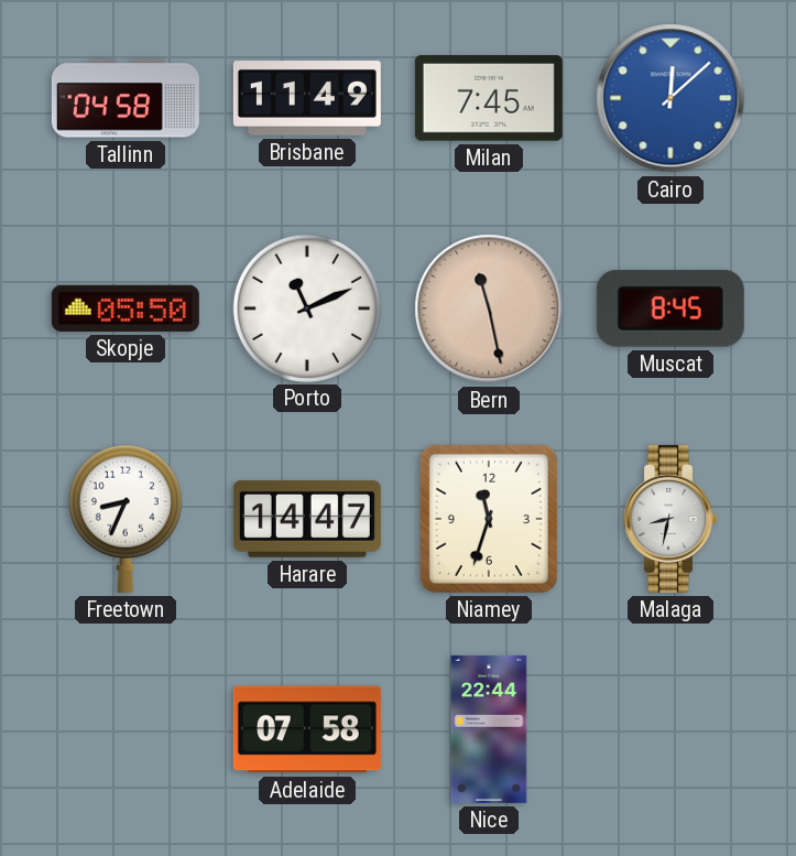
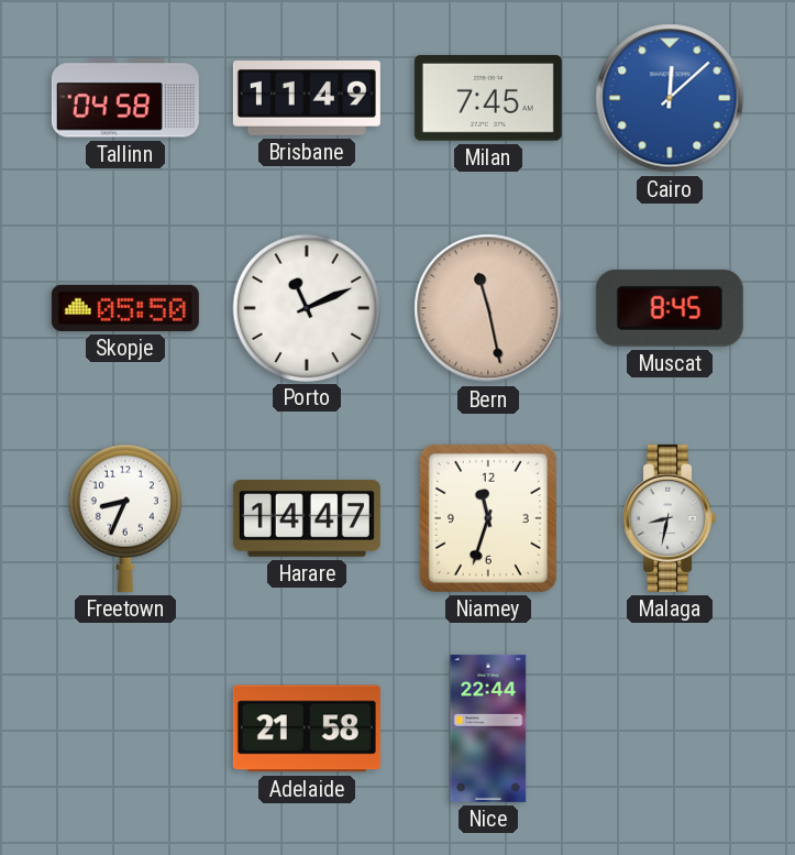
Adelaide: 07:58 -> 21:58 (307, 728)
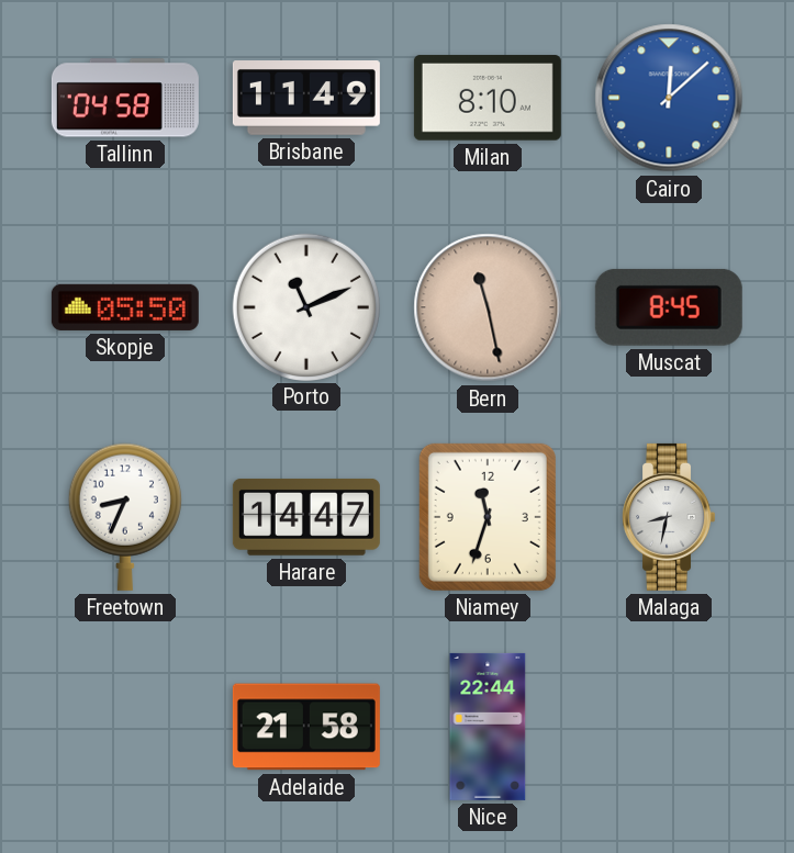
Milan: 7:45 -> 8:10 (488, 98)
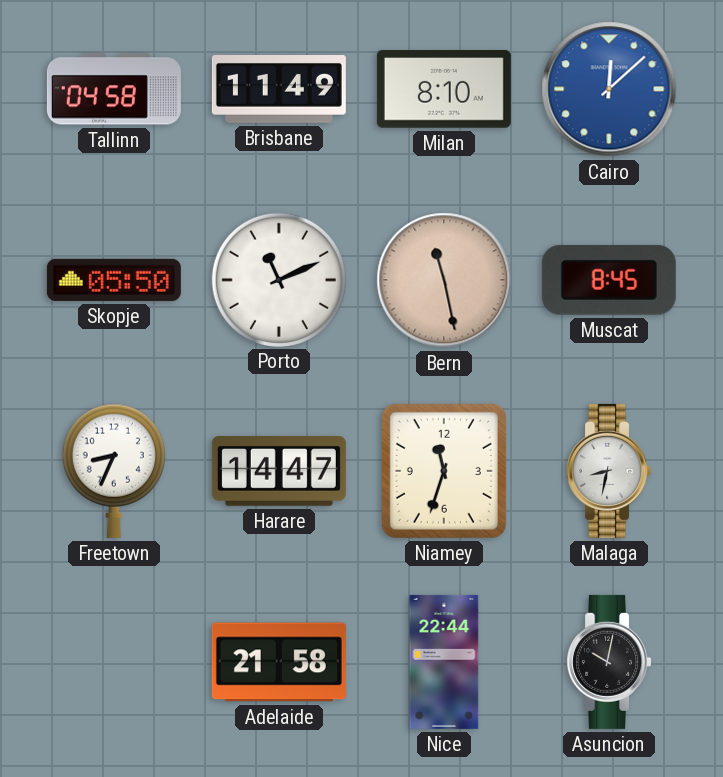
Asuncion: none -> 10:02 (609, 662)
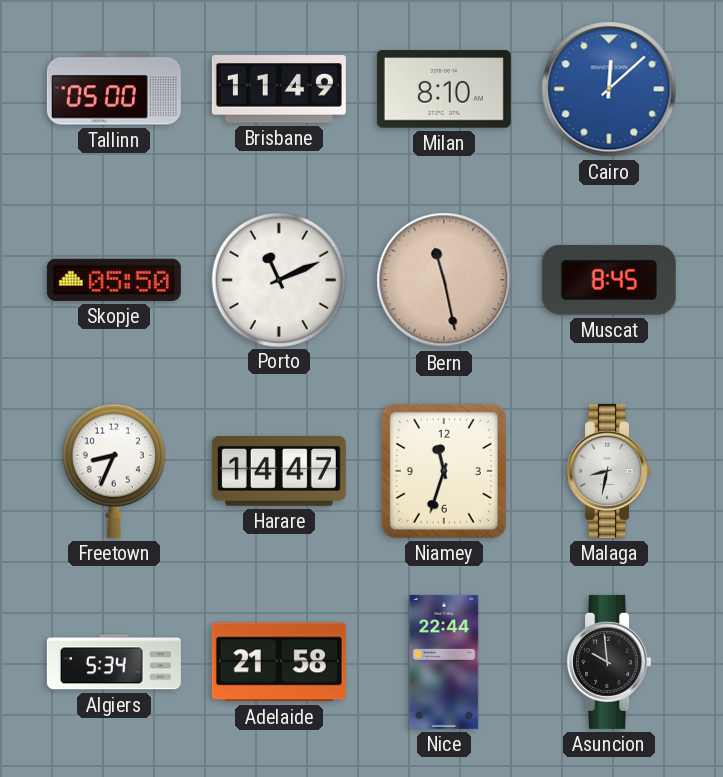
Tallinn: 04:58 -> 05:00 (114, 89)
Algiers: none -> 5:34 (114, 662)
Asuncion: 10:02 -> 9:59 (609, 662)
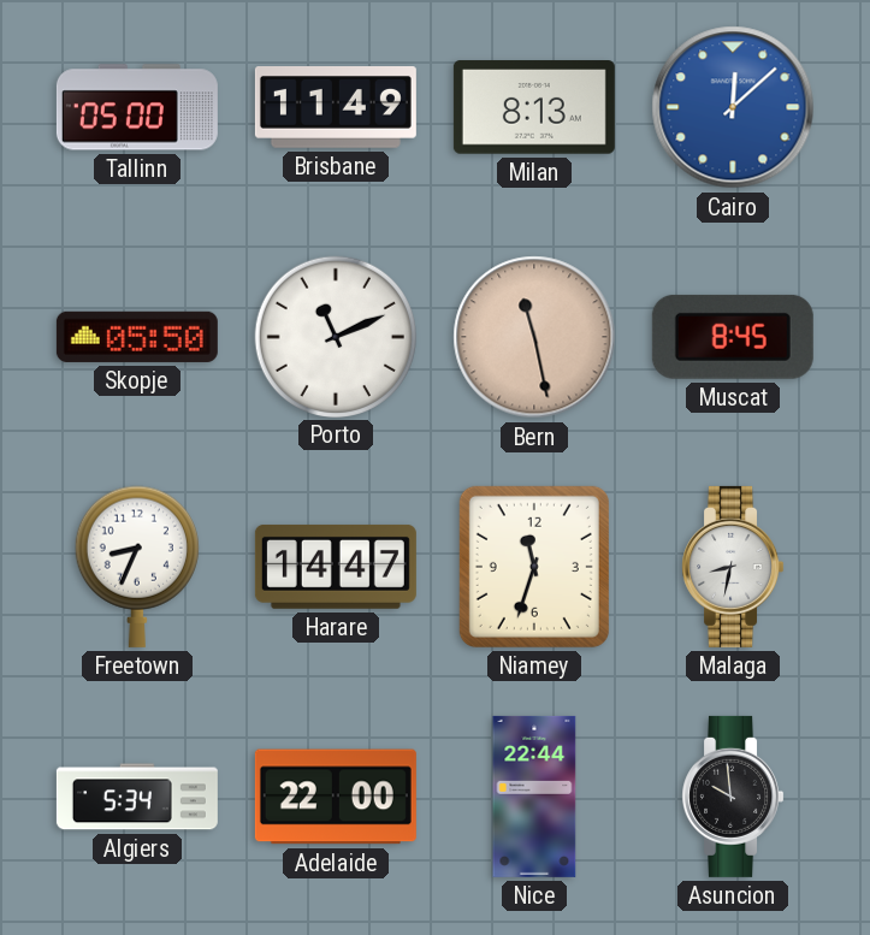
Milan: 8:10 -> 8:13 (534, 107)
Adelaide: 21:58 -> 22:00 (336, 797)
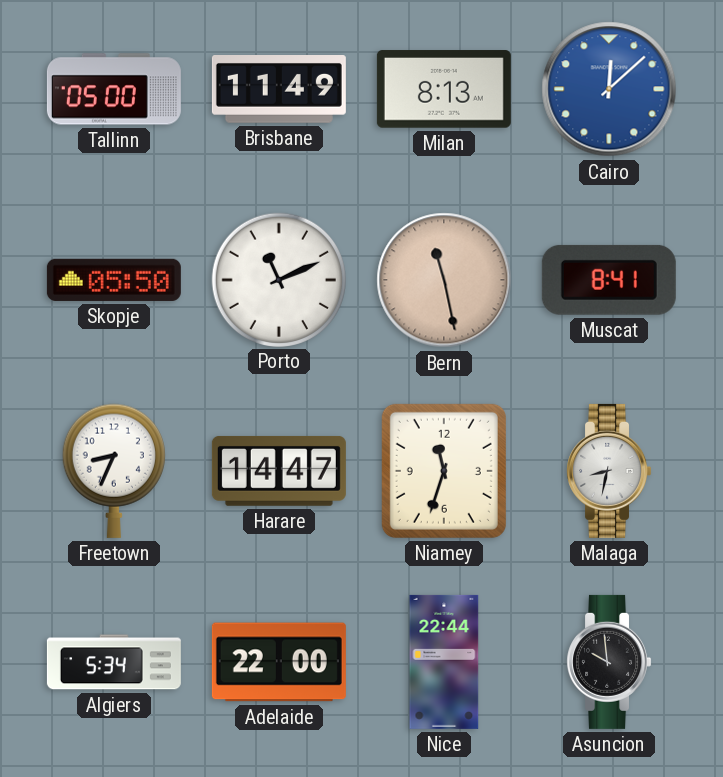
Muscat: 8:45 -> 8:41 (609, 280)
